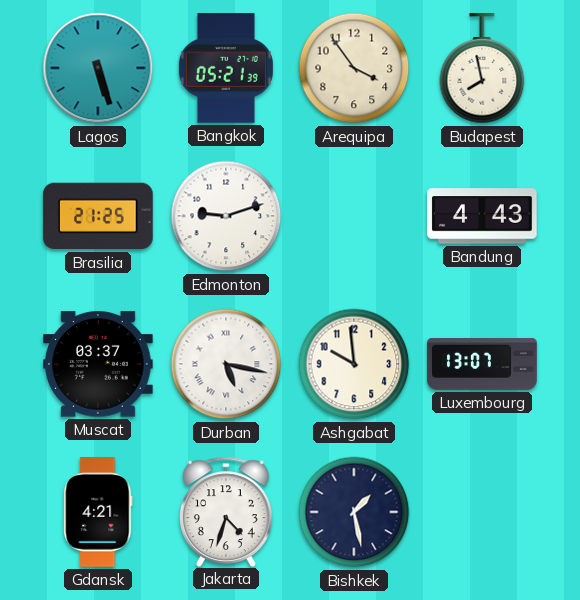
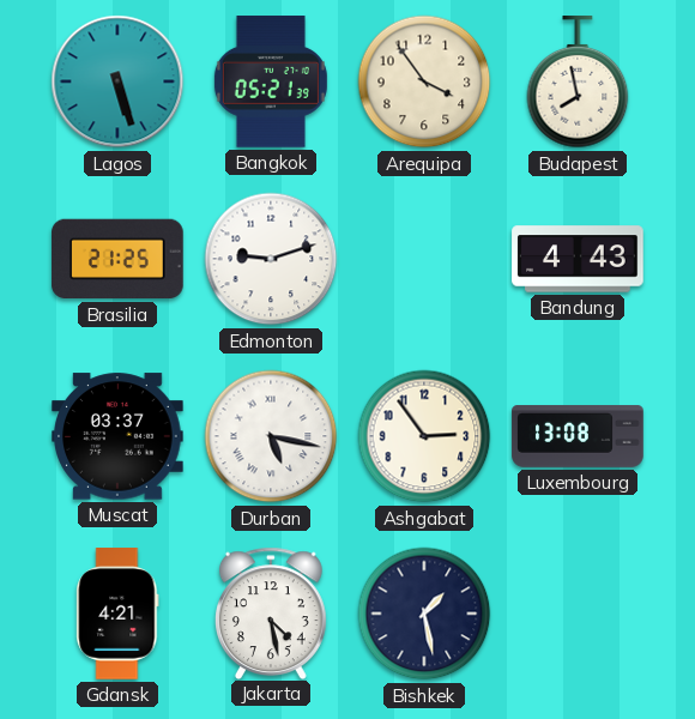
Ashgabat: 9:59 -> 2:54 (424, 436)
Luxembourg: 13:07 -> 13:08 (578, 436)
Jakarta: 4:33 -> 4:28 (271, 612)
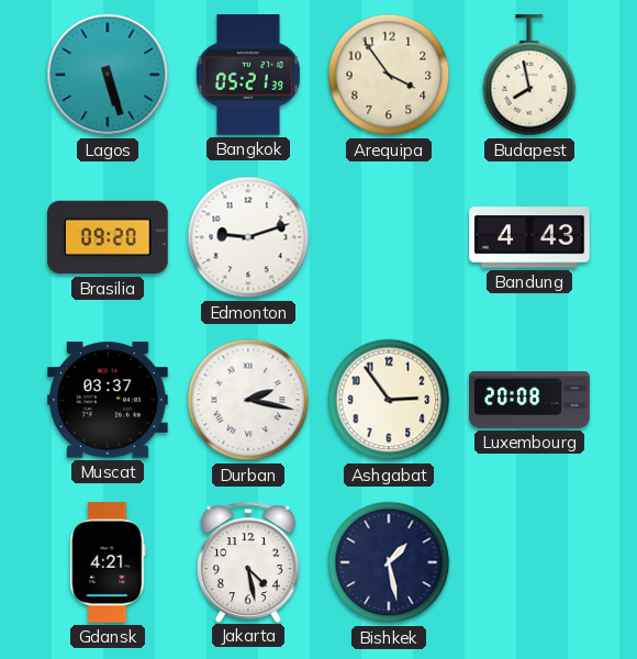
Brasilia: 21:25 -> 09:20 (108, 237)
Durban: 5:17 -> 2:17 (248, 400)
Luxembourg: 13:08 -> 20:08 (529, 400)
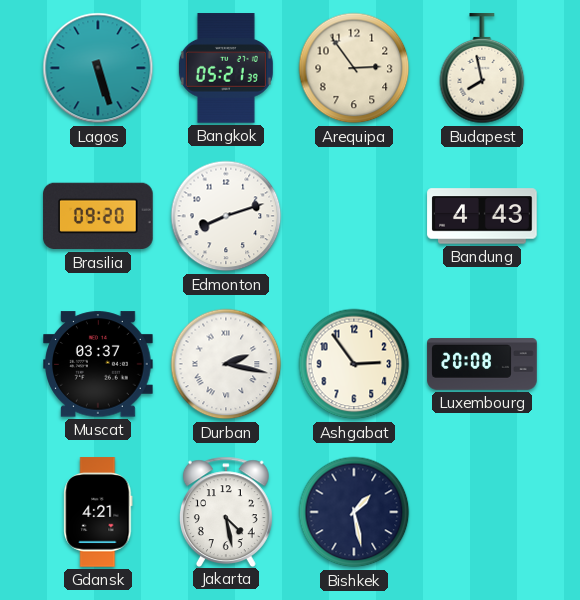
Arequipa: 3:54 -> 2:54 (354, 68)
Edmonton: 9:12 -> 8:12 (226, 216)
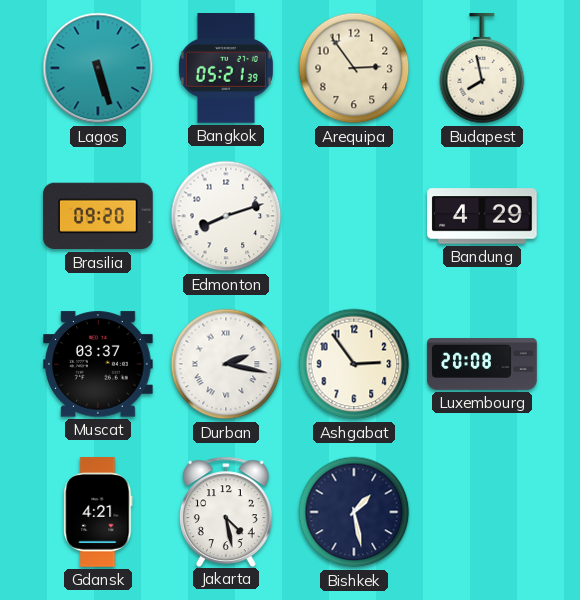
Bandung: 4:43 -> 4:29 (482, 216)
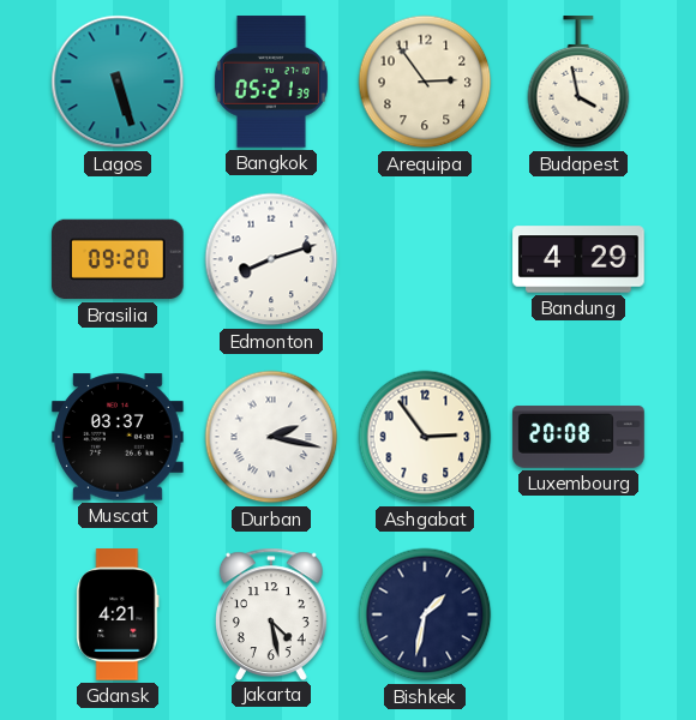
Budapest: 7:58 -> 3:58 (578, 83)
Bishkek: 1:28 -> 1:32 (425, 614)
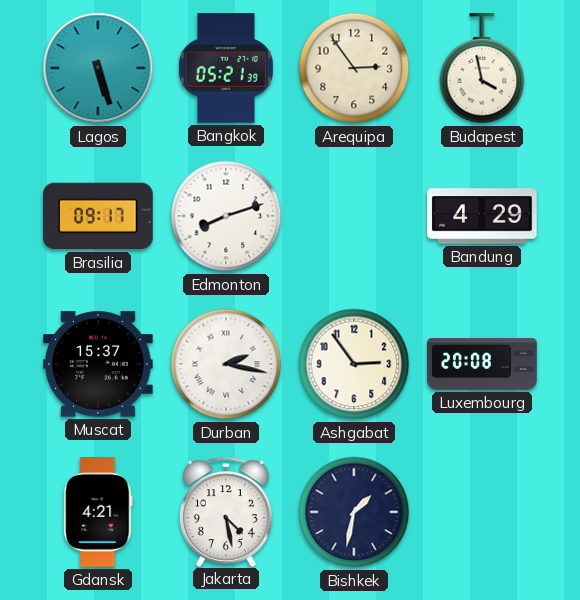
Brasilia: 09:20 -> 09:17 (98, 216)
Muscat: 03:37 -> 15:37 (98, 364)
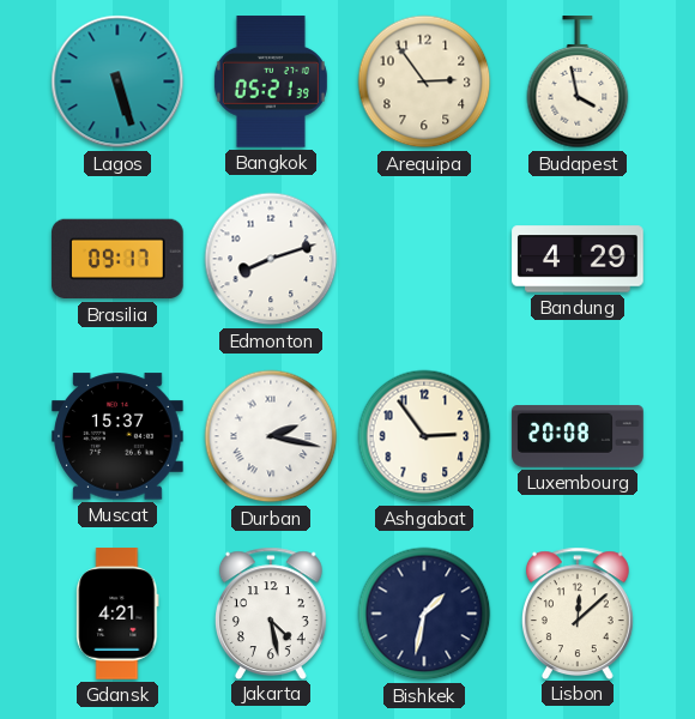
Lisbon: none -> 12:08 (578, 612)
